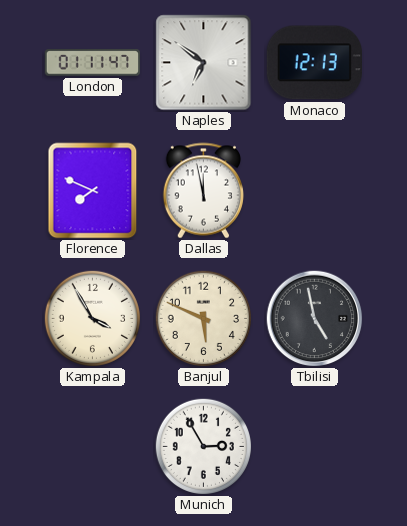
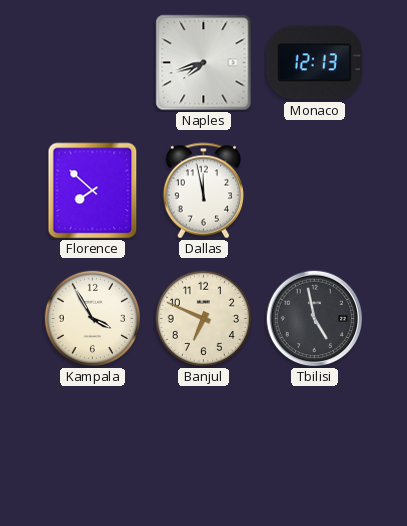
London: 01:11 -> none (92, 63)
Naples: 6:51 -> 7:42 (204, 63)
Florence: 7:49 -> 7:52 (93, 191)
Banjul: 5:49 -> 6:49 (203, 318)
Munich: 2:55 -> none (203, 446)
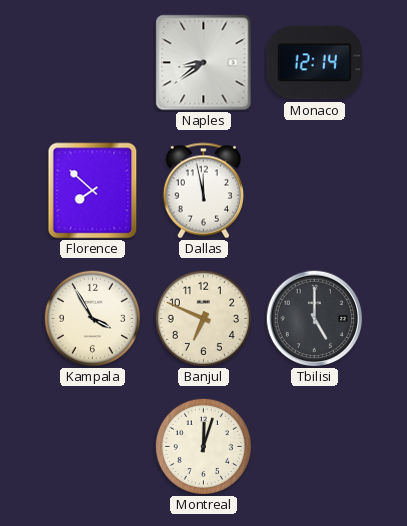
Naples: 7:42 -> 8:39 (204, 63)
Monaco: 12:13 -> 12:14 (314, 63)
Tbilisi: 4:58 -> 5:00 (315, 319)
Montreal: none -> 12:03 (203, 446)
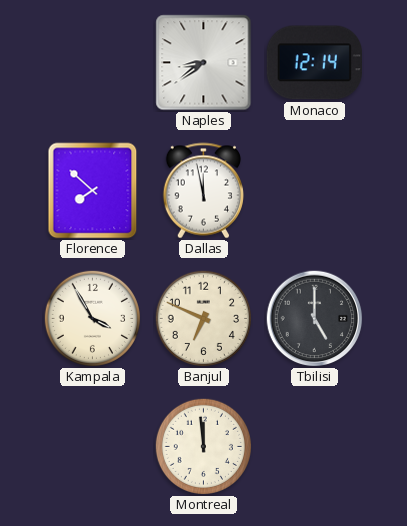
Montreal: 12:03 -> 11:59 (203, 446)
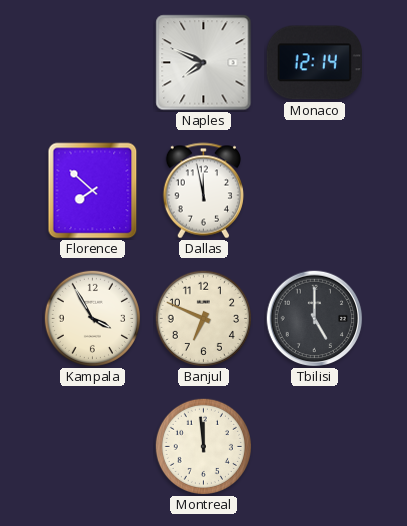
Naples: 8:39 -> 7:49 (204, 63)
